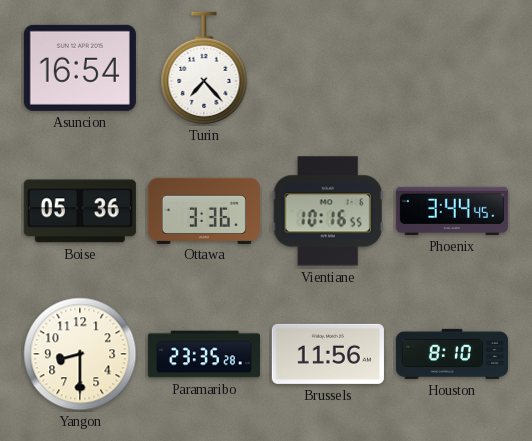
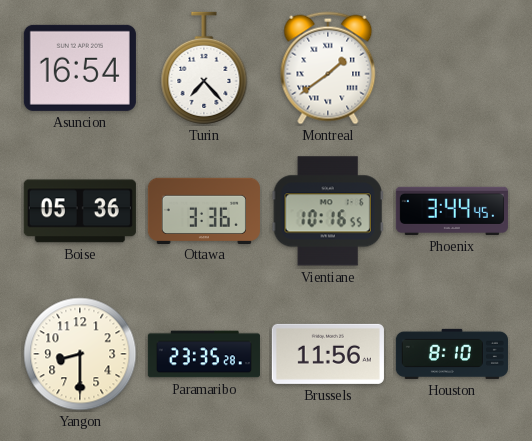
Montreal: none -> 1:39 (328, 68)
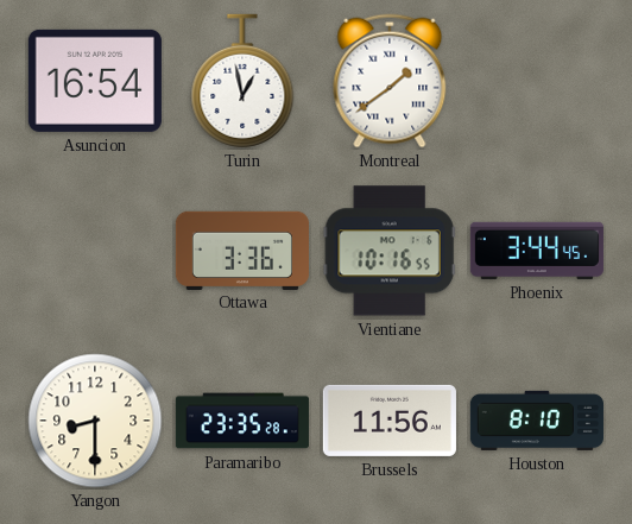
Turin: 7:23 -> 12:58 (242, 81)
Boise: 05:36 -> none (80, 211)
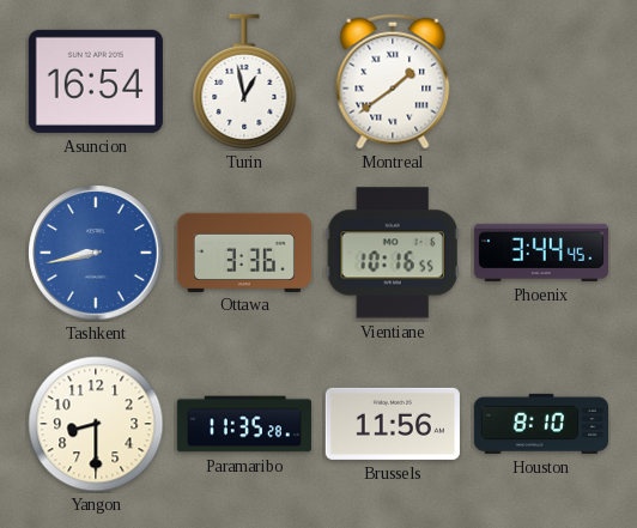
Tashkent: none -> 8:43 (96, 253)
Paramaribo: 23:35 -> 11:35 (244, 424)
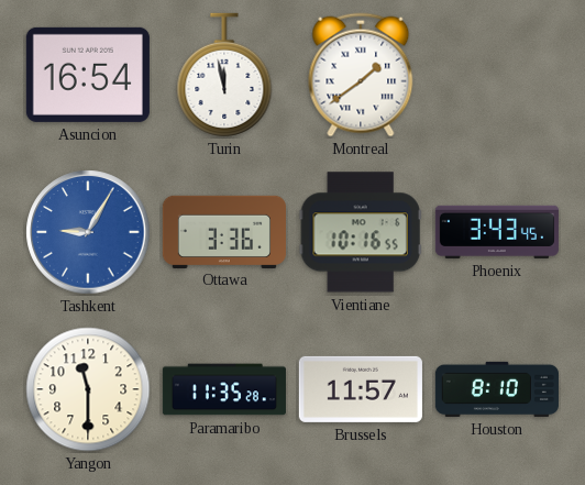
Turin: 12:58 -> 11:58 (224, 75)
Tashkent: 8:43 -> 9:05 (88, 232)
Phoenix: 3:44 -> 3:43 (497, 232)
Yangon: 8:30 -> 11:30 (88, 389)
Brussels: 11:56 -> 11:57 (361, 389)
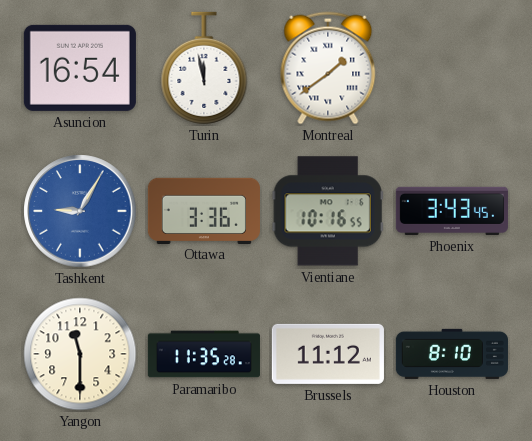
Brussels: 11:57 -> 11:12 (328, 354)
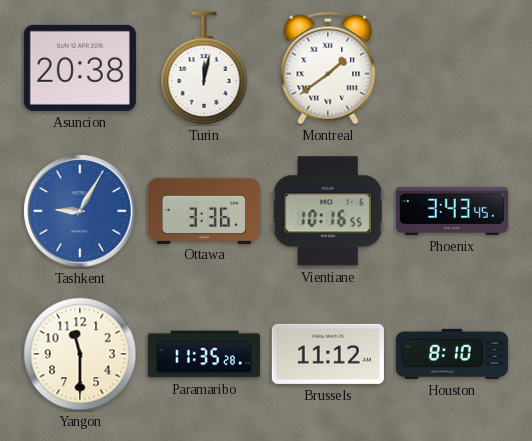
Asuncion: 16:54 -> 20:38 (80, 68)
Turin: 11:58 -> 12:02 (204, 68)
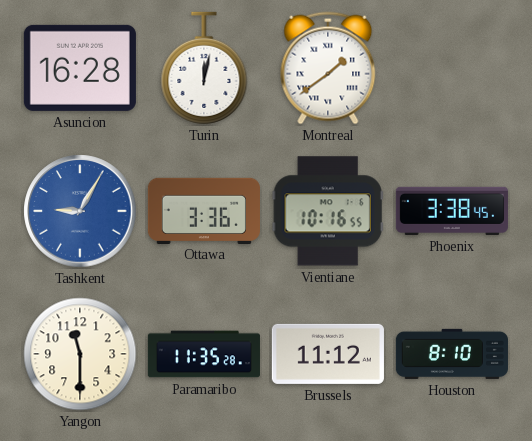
Asuncion: 20:38 -> 16:28 (80, 68)
Phoenix: 3:43 -> 3:38 (452, 211)
